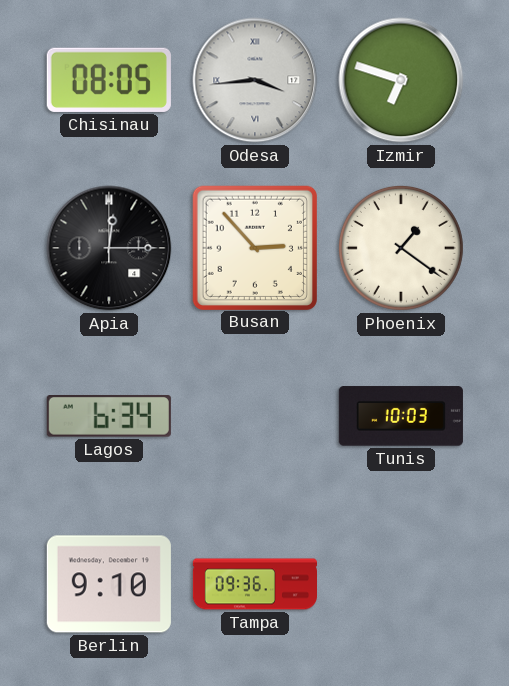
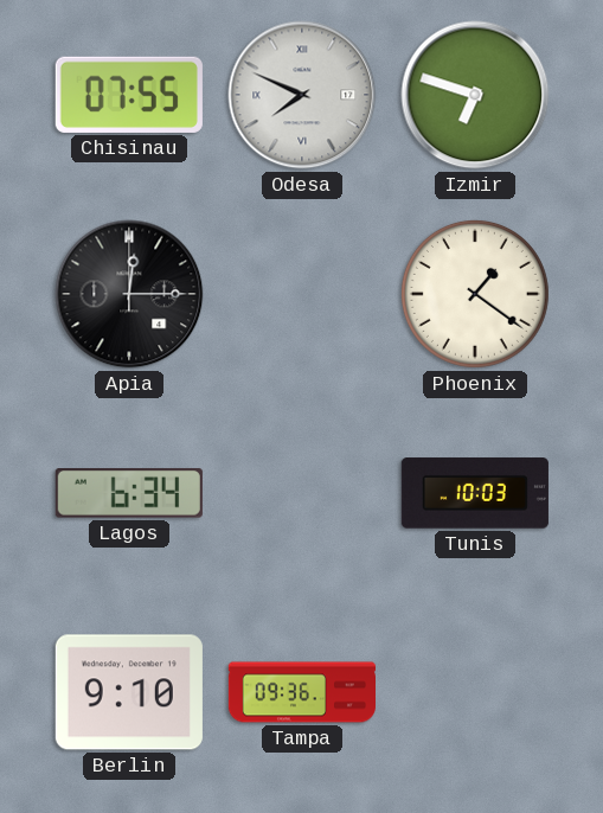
Chisinau: 08:05 -> 07:55 (129, 95)
Odesa: 3:44 -> 7:49 (302, 95)
Busan: 2:53 -> none (254, 247)
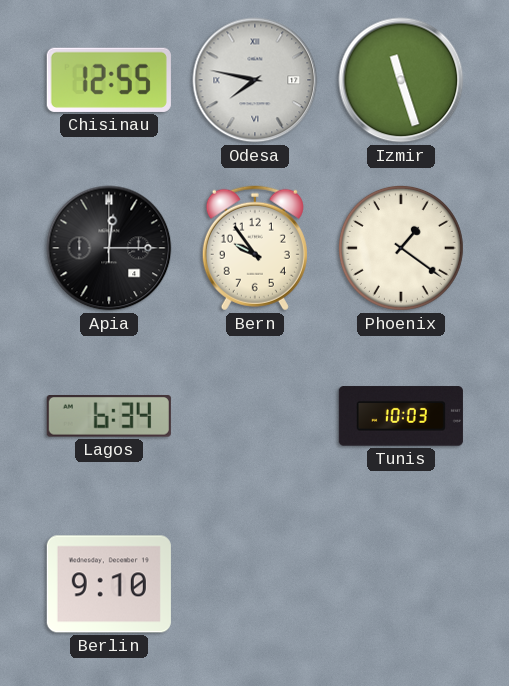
Chisinau: 07:55 -> 12:55 (109, 80)
Odesa: 7:49 -> 7:47 (255, 80)
Izmir: 6:48 -> 11:27 (401, 80)
Bern: none -> 9:54 (255, 248)
Tampa: 09:36 -> none (301, 692)
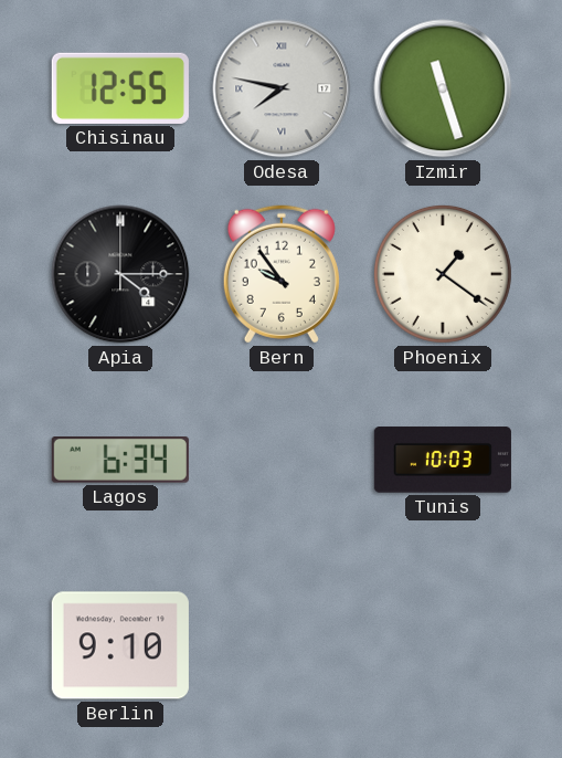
Apia: 12:15 -> 4:15 (120, 274)
